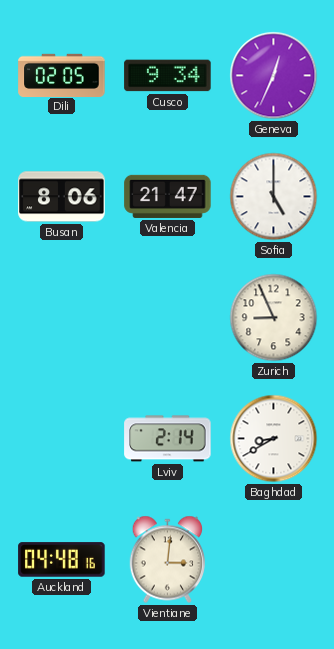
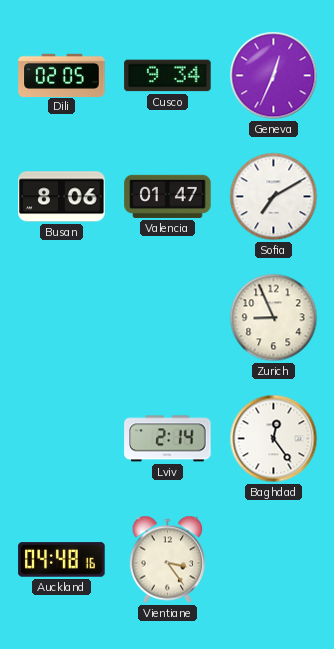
Valencia: 21:47 -> 01:47 (168, 196)
Sofia: 5:00 -> 7:10 (274, 197)
Baghdad: 8:40 -> 12:24 (274, 439)
Vientiane: 3:01 -> 3:24 (168, 560)
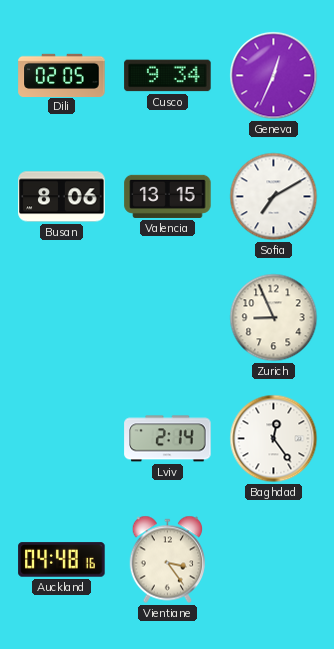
Valencia: 01:47 -> 13:15 (168, 196)
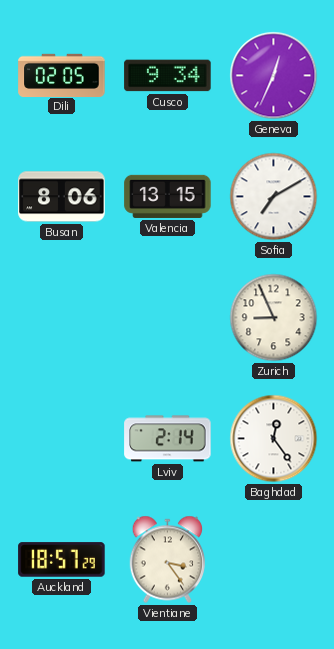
Auckland: 04:48 -> 18:57 (62, 560)
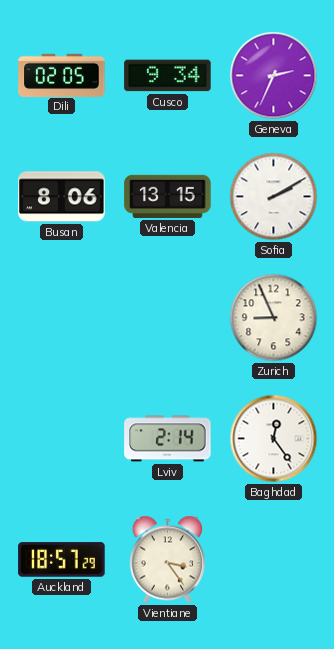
Geneva: 12:34 -> 2:34 (274, 76)
Sofia: 7:10 -> 2:10 (274, 197)
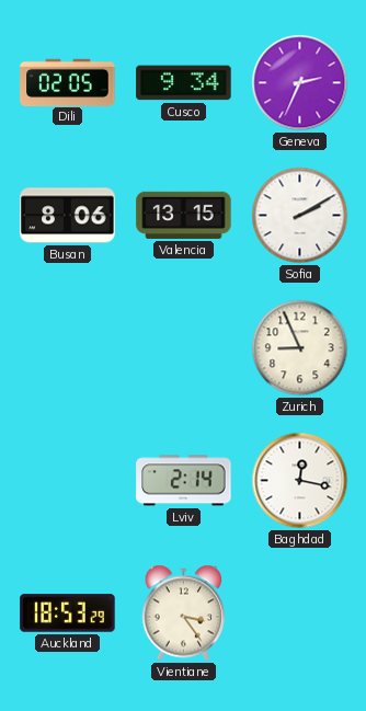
Baghdad: 12:24 -> 12:17 (300, 481)
Auckland: 18:57 -> 18:53 (68, 613)
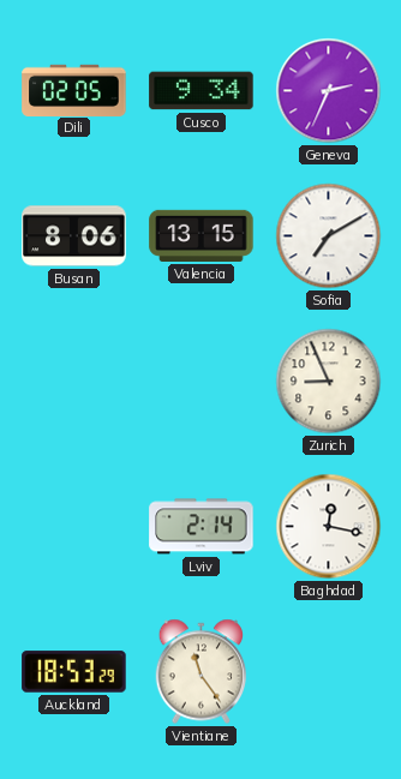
Sofia: 2:10 -> 7:10 (329, 236)
Vientiane: 3:24 -> 11:24 (202, 672)
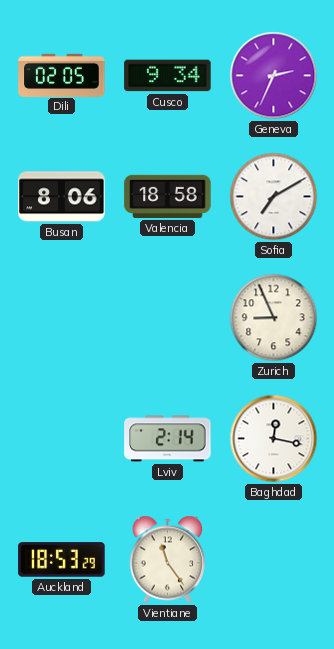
Valencia: 13:15 -> 18:58 (168, 196)
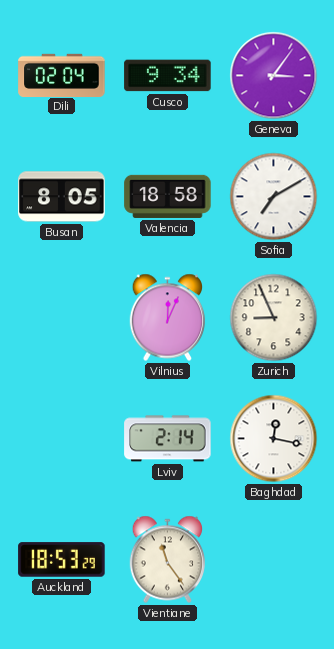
Dili: 02:05 -> 02:04 (62, 75)
Geneva: 2:34 -> 3:06 (274, 76)
Busan: 8:06 -> 8:05 (62, 197)
Vilnius: none -> 12:04 (168, 318)
